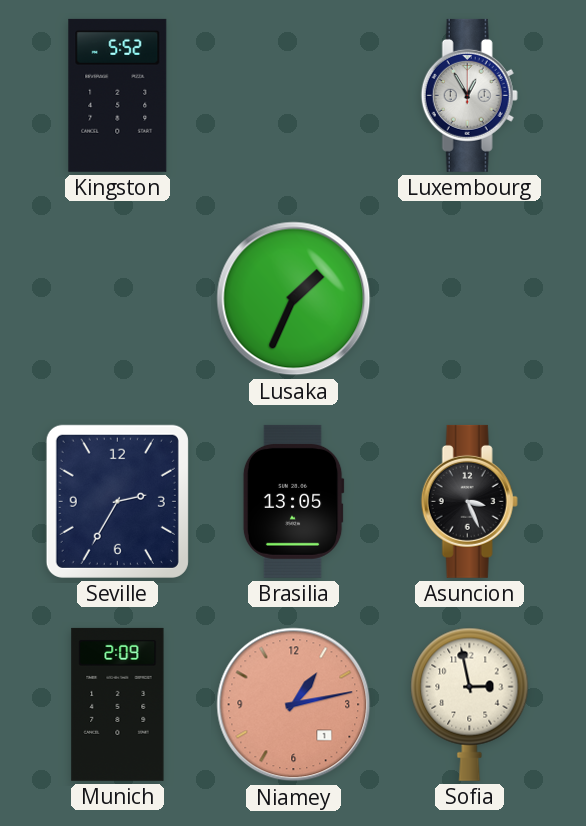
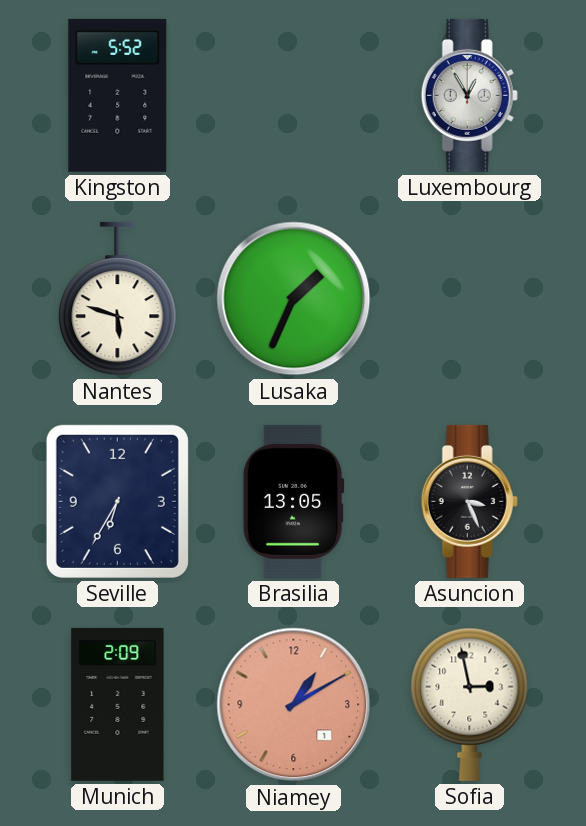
Nantes: none -> 5:48 (118, 299)
Seville: 2:35 -> 6:35 (117, 501)
Niamey: 1:13 -> 1:10 (294, 705)
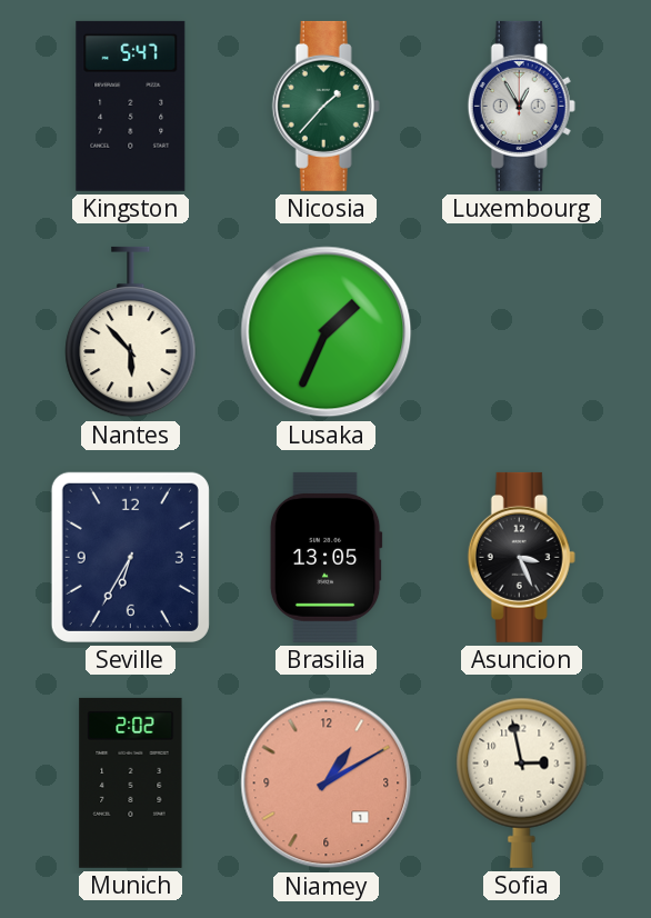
Kingston: 5:52 -> 5:47 (131, 106)
Nicosia: none -> 1:37 (325, 106)
Nantes: 5:48 -> 5:53 (131, 332)
Munich: 2:09 -> 2:02 (131, 782)
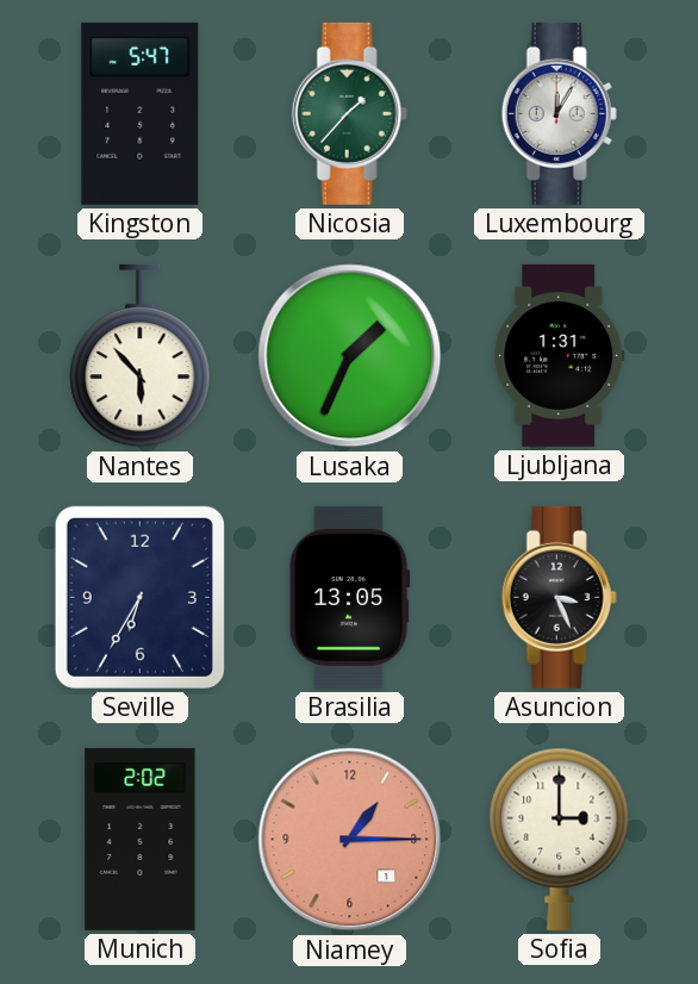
Luxembourg: 12:55 -> 12:05 (559, 113)
Ljubljana: none -> 1:31 (560, 355)
Niamey: 1:10 -> 1:15 (350, 840)
Sofia: 2:58 -> 3:00 (560, 839)
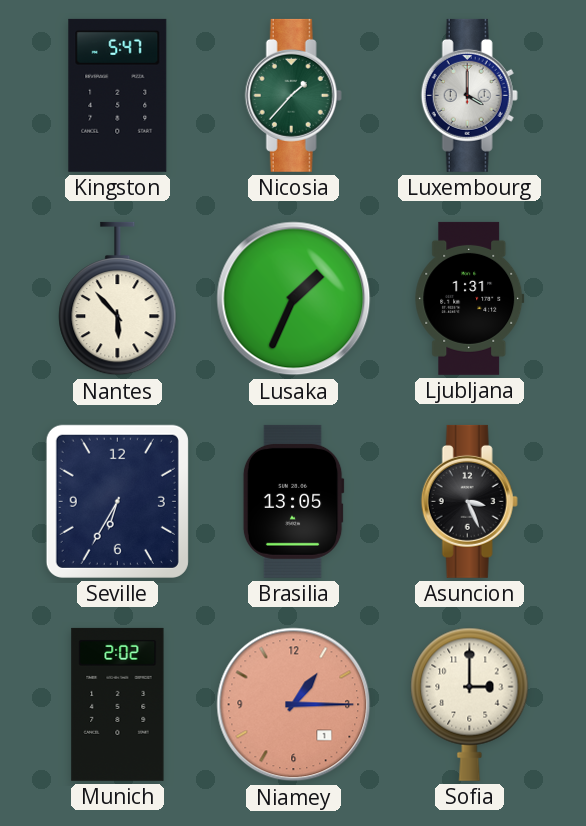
Luxembourg: 12:05 -> 4:00 (469, 95)
